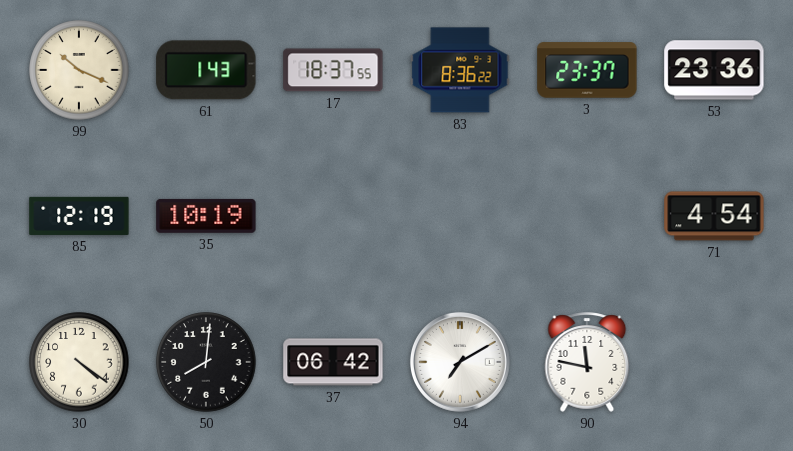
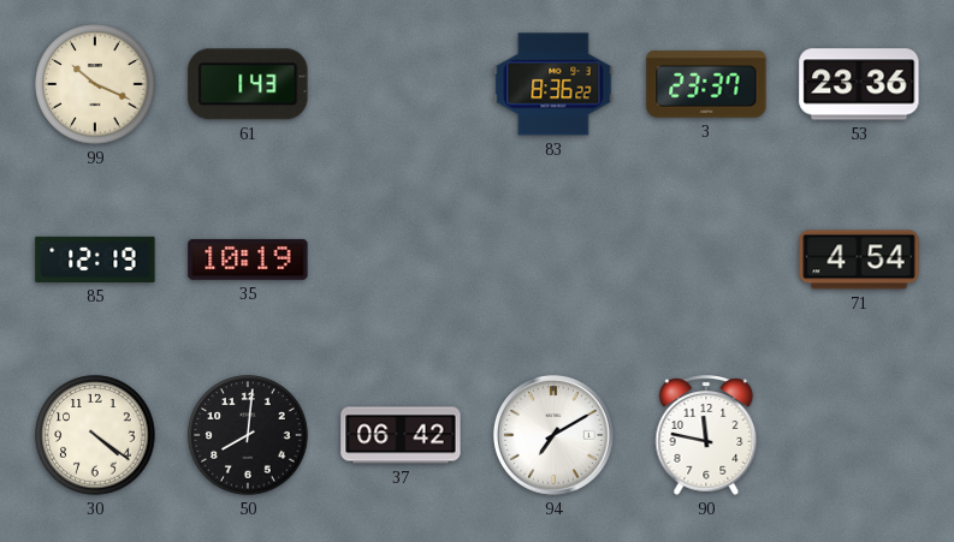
17: 18:37 -> none (333, 70)
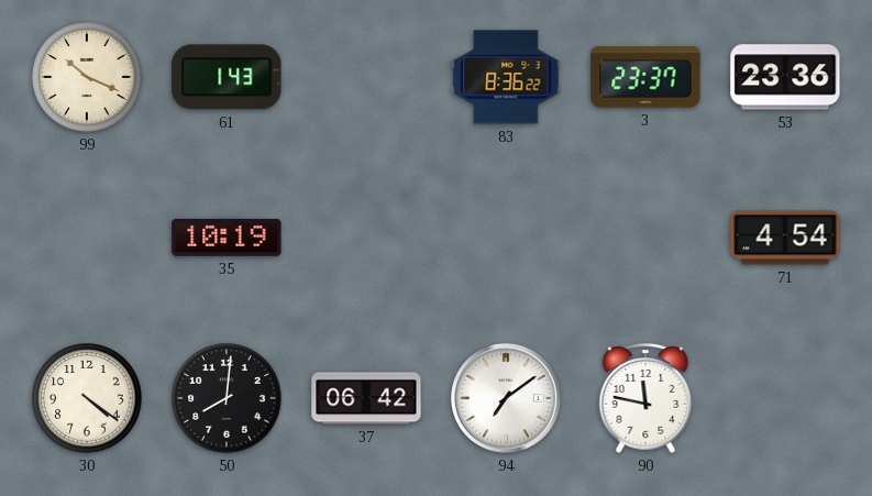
85: 12:19 -> none (95, 260)
94: 7:10 -> 7:09 (506, 398)
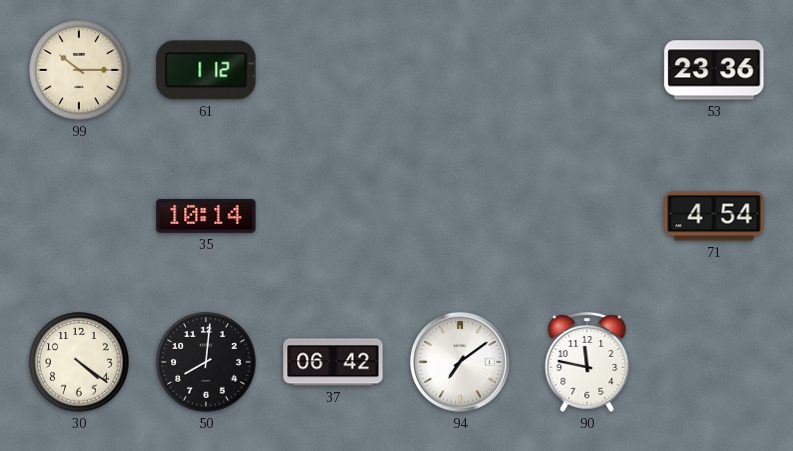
99: 10:19 -> 10:15 (79, 70)
61: 1:43 -> 1:12 (206, 70)
83: 8:36 -> none (506, 77)
3: 23:37 -> none (645, 77)
35: 10:19 -> 10:14 (206, 216)
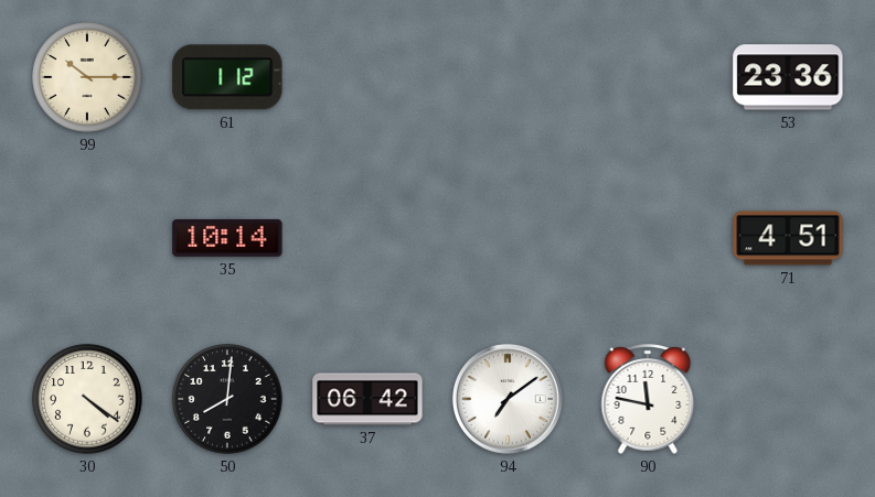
71: 4:54 -> 4:51 (788, 238)
